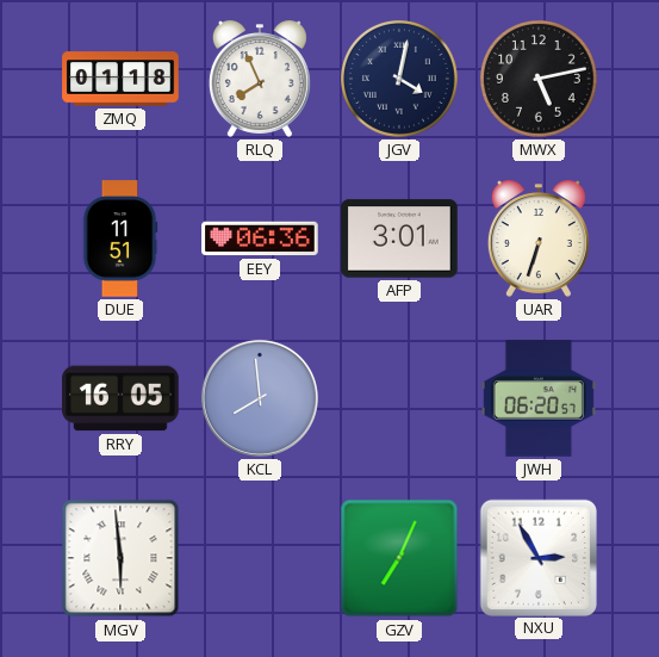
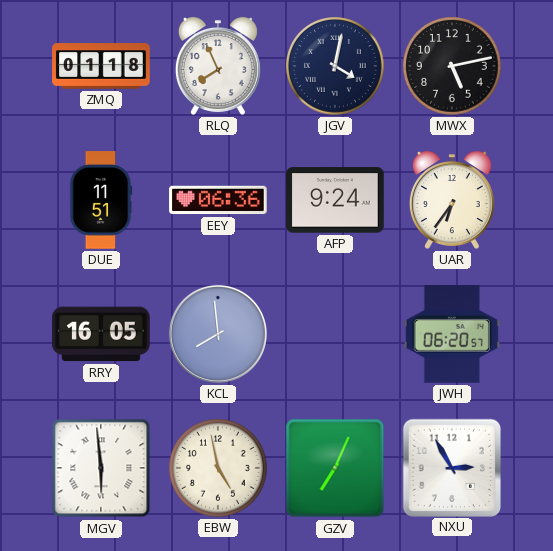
AFP: 3:01 -> 9:24 (335, 200)
UAR: 6:33 -> 6:36 (452, 200)
EBW: none -> 4:58 (219, 469)
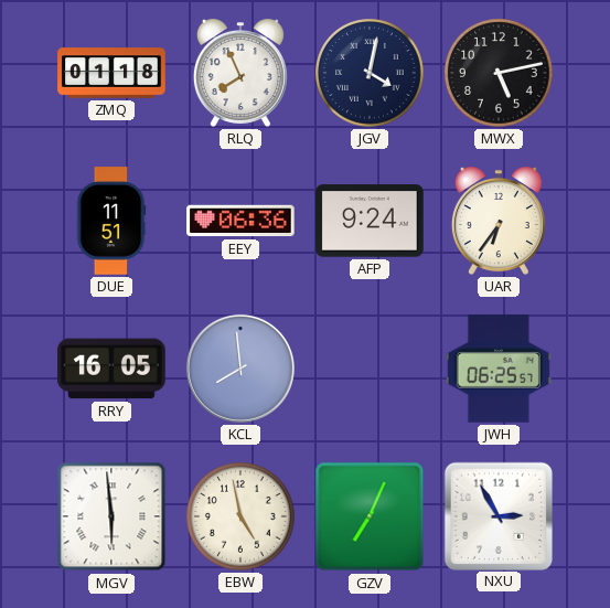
JWH: 06:20 -> 06:25 (499, 369)
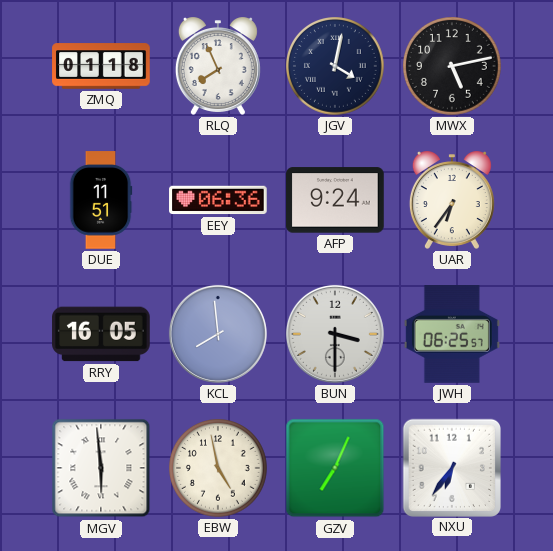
BUN: none -> 3:30 (335, 334)
NXU: 2:55 -> 6:36 (451, 467)
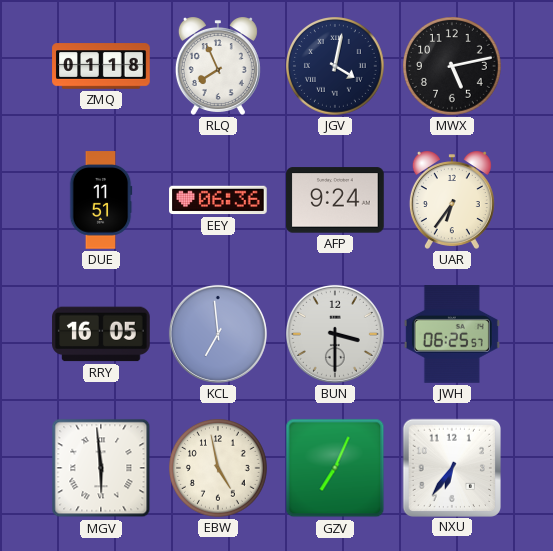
KCL: 7:59 -> 6:59 (218, 334)
